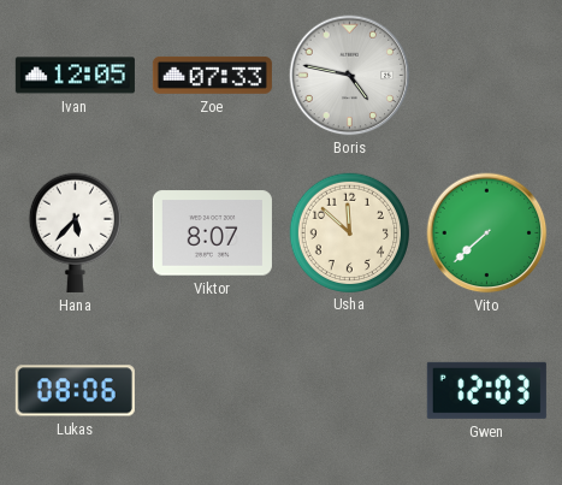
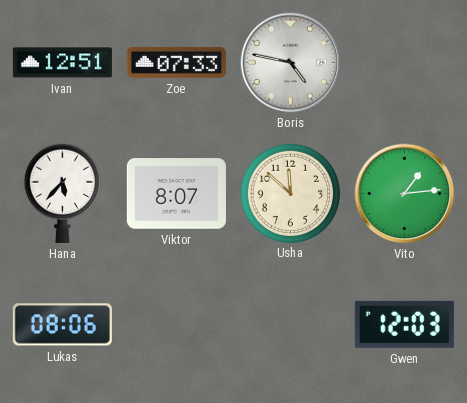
Ivan: 12:05 -> 12:51 (62, 63)
Vito: 7:38 -> 1:14 (405, 194)
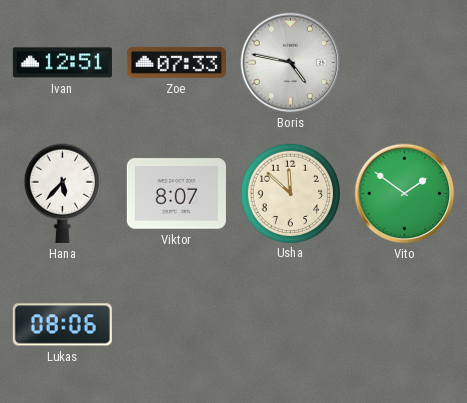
Vito: 1:14 -> 1:51 (405, 194)
Gwen: 12:03 -> none (404, 324)
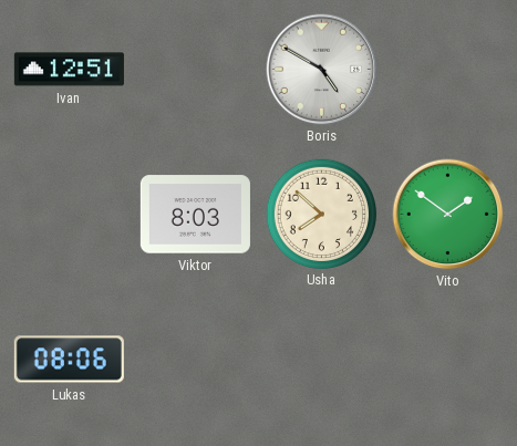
Zoe: 07:33 -> none (176, 62)
Boris: 4:47 -> 4:50 (322, 70)
Hana: 5:37 -> none (62, 193)
Viktor: 8:07 -> 8:03 (195, 215)
Usha: 11:52 -> 7:52 (321, 214)
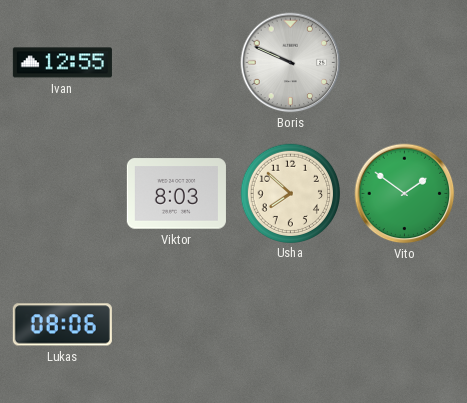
Ivan: 12:51 -> 12:55 (62, 63)
Boris: 4:50 -> 9:49 (291, 63)
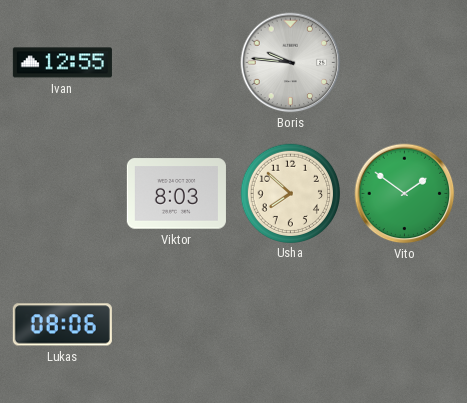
Boris: 9:49 -> 9:46 (291, 63)
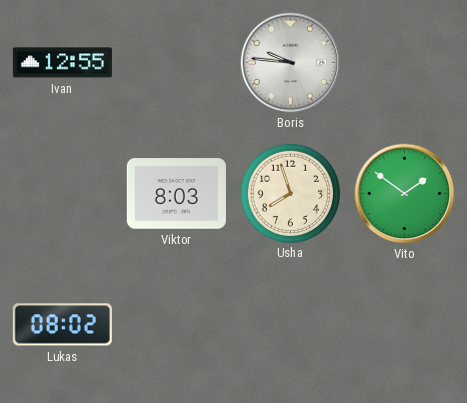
Usha: 7:52 -> 7:57 (290, 193)
Lukas: 08:06 -> 08:02 (62, 325)
